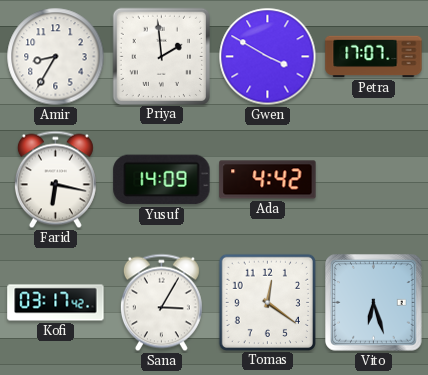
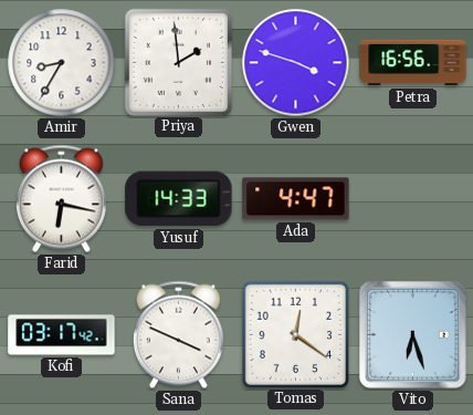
Gwen: 3:50 -> 3:48 (296, 63)
Petra: 17:07 -> 16:56 (413, 63)
Yusuf: 14:09 -> 14:33 (179, 199)
Ada: 4:42 -> 4:47 (296, 199)
Sana: 3:05 -> 3:49 (178, 335)
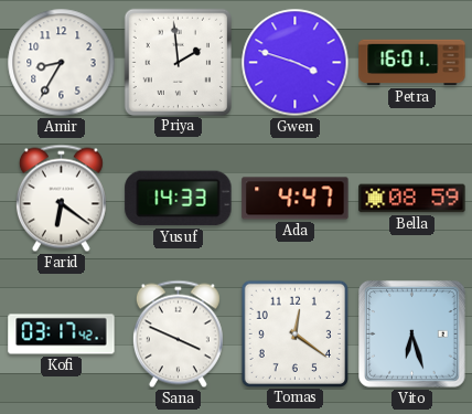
Petra: 16:56 -> 16:01 (412, 63)
Farid: 6:17 -> 6:21 (61, 199)
Bella: none -> 08:59 (412, 199)
